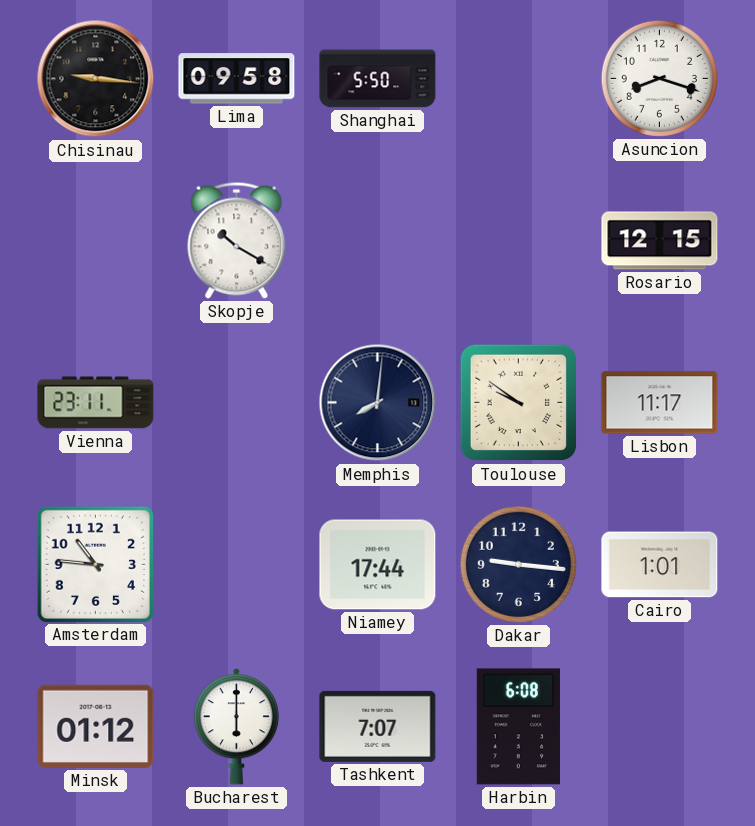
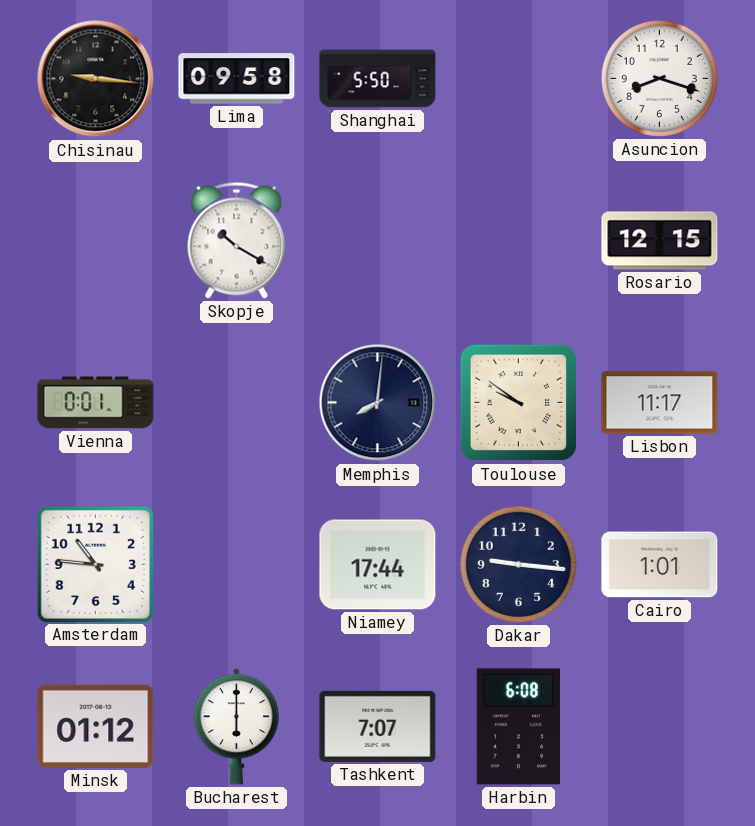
Vienna: 23:11 -> 0:01 (96, 403)
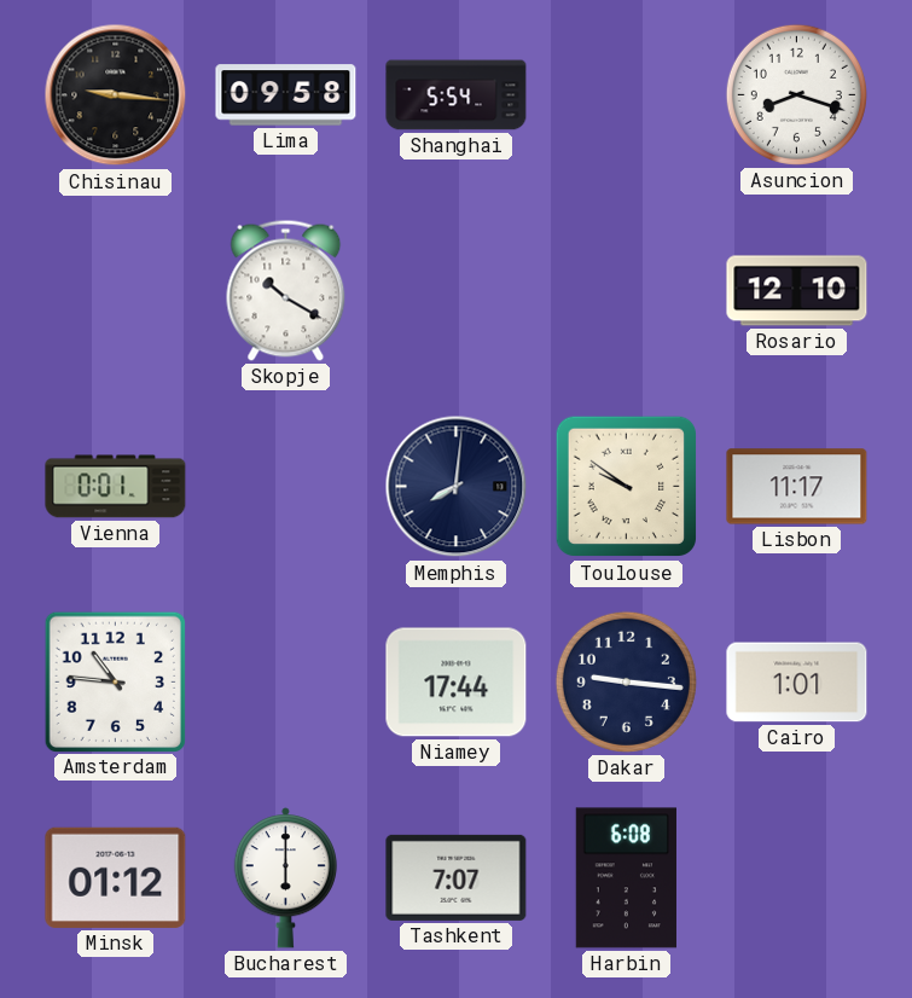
Shanghai: 5:50 -> 5:54 (457, 95)
Rosario: 12:15 -> 12:10 (797, 291)
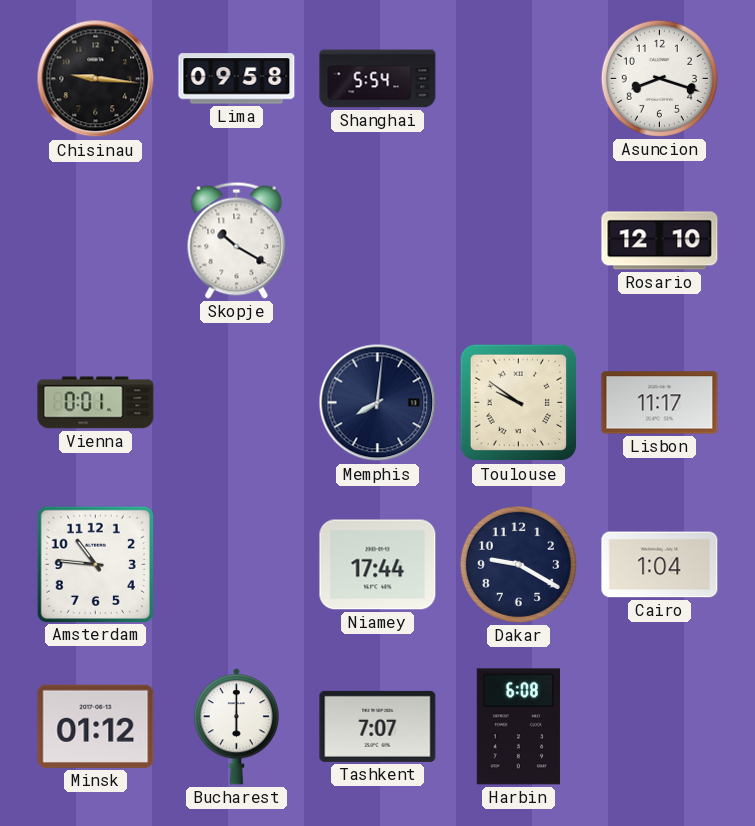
Dakar: 9:16 -> 9:20 (518, 564)
Cairo: 1:01 -> 1:04 (660, 565)
